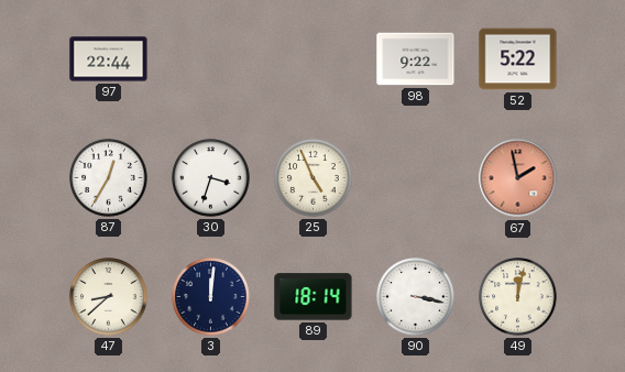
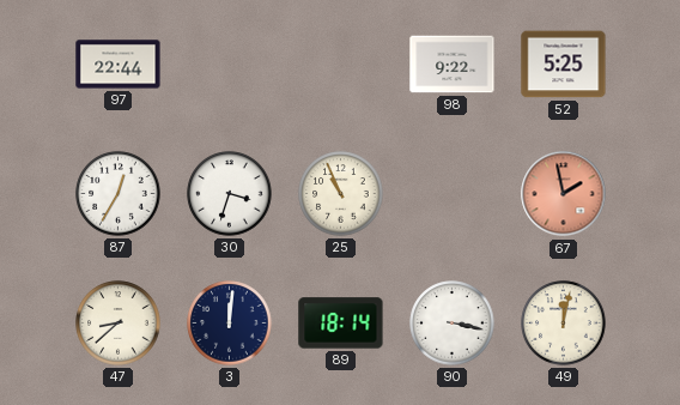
52: 5:22 -> 5:25 (564, 65)
25: 4:56 -> 10:56 (341, 194)
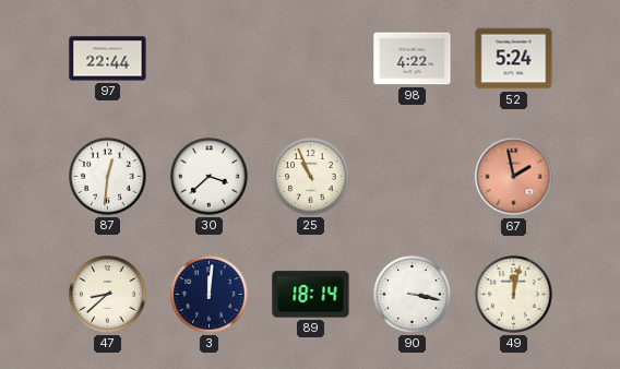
98: 9:22 -> 4:22 (413, 59)
52: 5:25 -> 5:24 (514, 59)
87: 12:35 -> 12:31 (108, 177)
30: 3:33 -> 3:38 (210, 177)
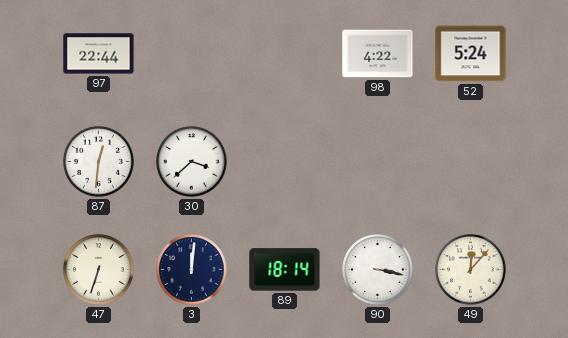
25: 10:56 -> none (311, 177)
67: 1:58 -> none (514, 177)
47: 8:38 -> 6:33 (99, 270)
49: 12:02 -> 12:07 (471, 270)
